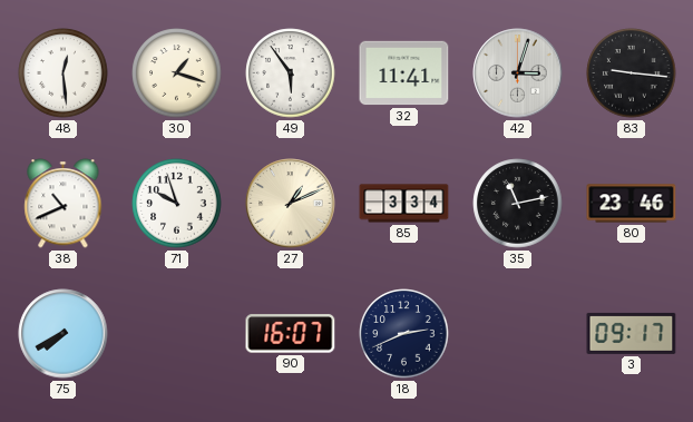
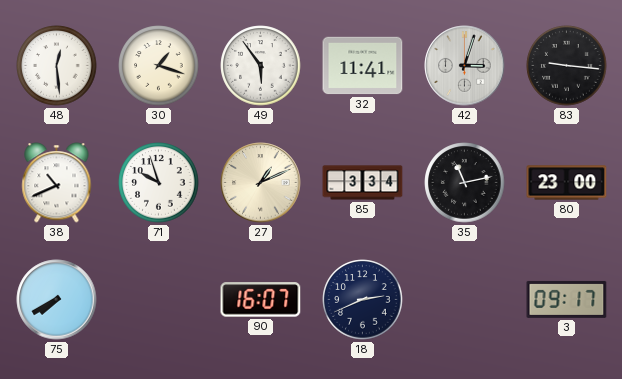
80: 23:46 -> 23:00 (567, 183)
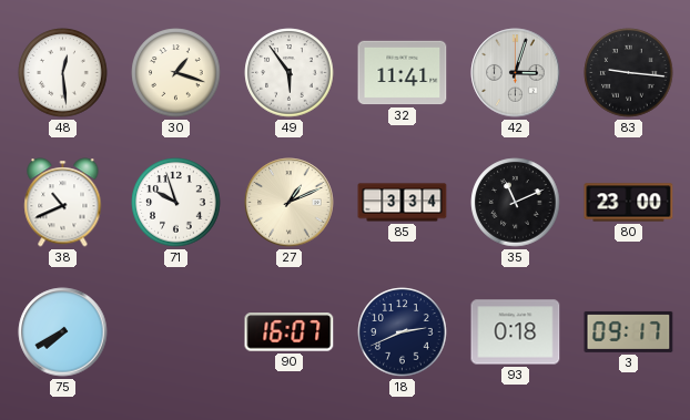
35: 11:13 -> 11:11 (516, 203)
93: none -> 0:18 (516, 332)
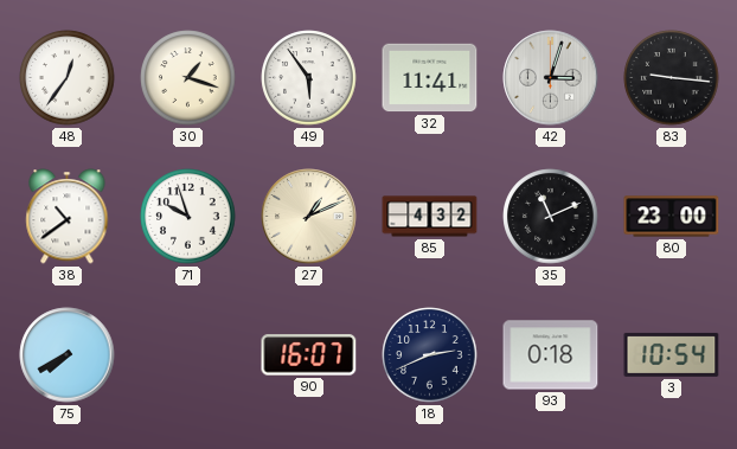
48: 12:29 -> 12:36 (68, 78)
38: 10:41 -> 10:39 (68, 217)
85: 3:34 -> 4:32 (430, 217)
3: 09:17 -> 10:54 (672, 354)
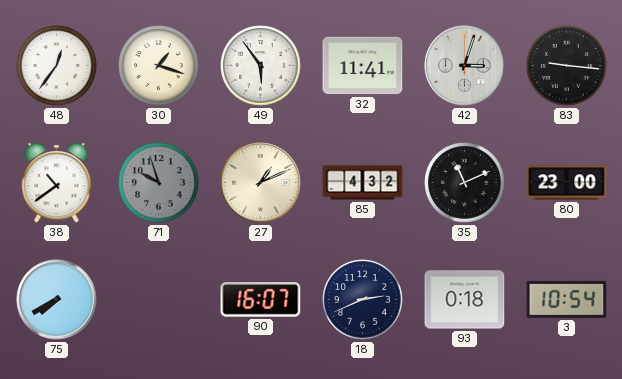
71 dial: white -> grey (159, 183)
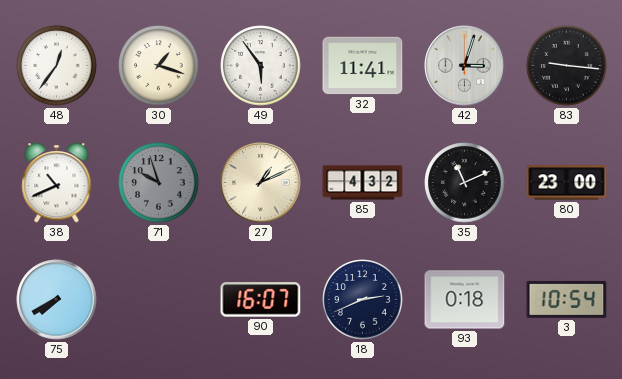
38: 10:39 -> 10:41 (57, 183)
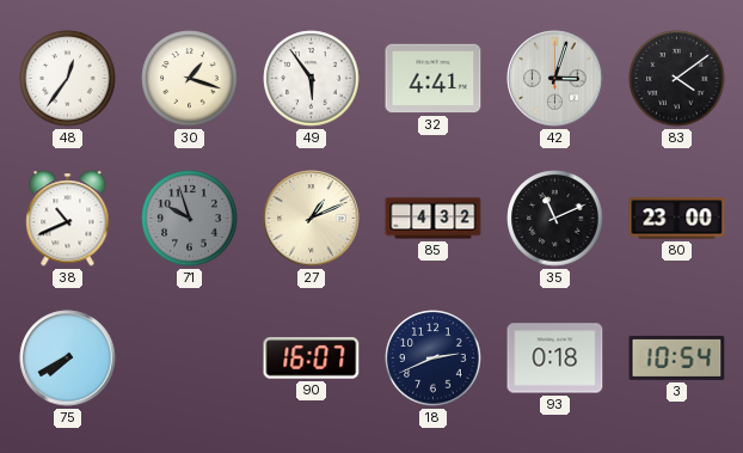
32: 11:41 -> 4:41 (434, 79)
83: 9:16 -> 4:09 (677, 79)
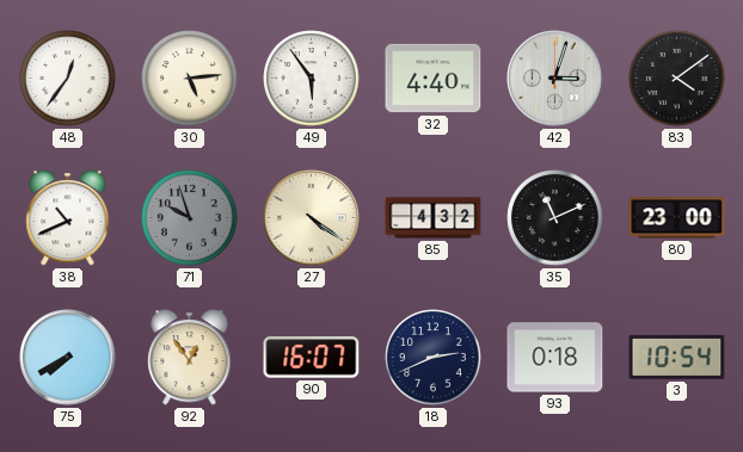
30: 1:18 -> 5:14 (190, 79)
32: 4:41 -> 4:40 (434, 79)
27: 1:11 -> 4:21 (312, 218)
92: none -> 12:54 (190, 358)
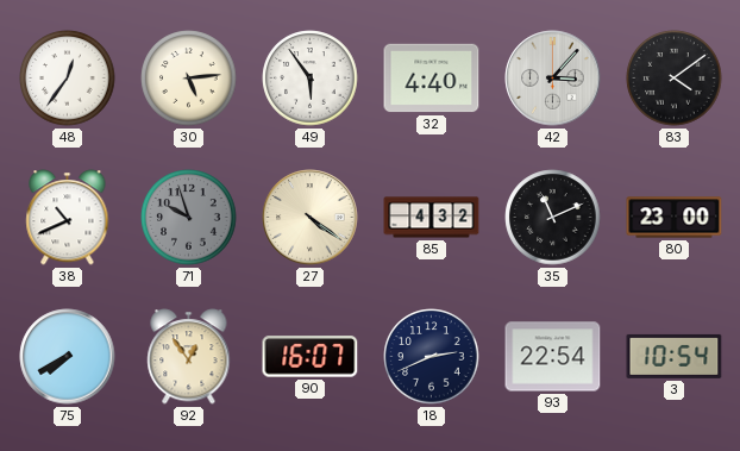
42: 3:03 -> 3:07 (553, 79)
93: 0:18 -> 22:54 (553, 357)
